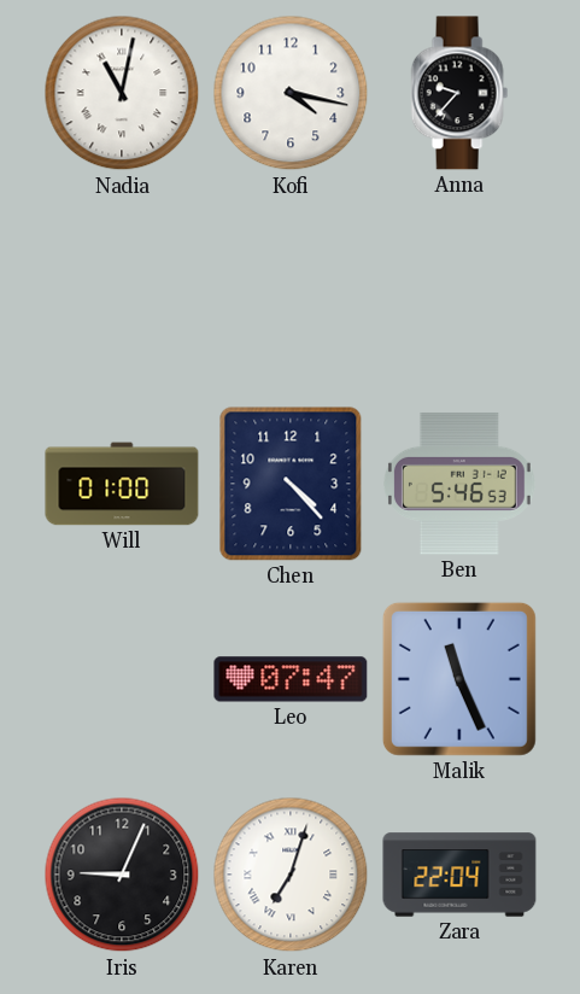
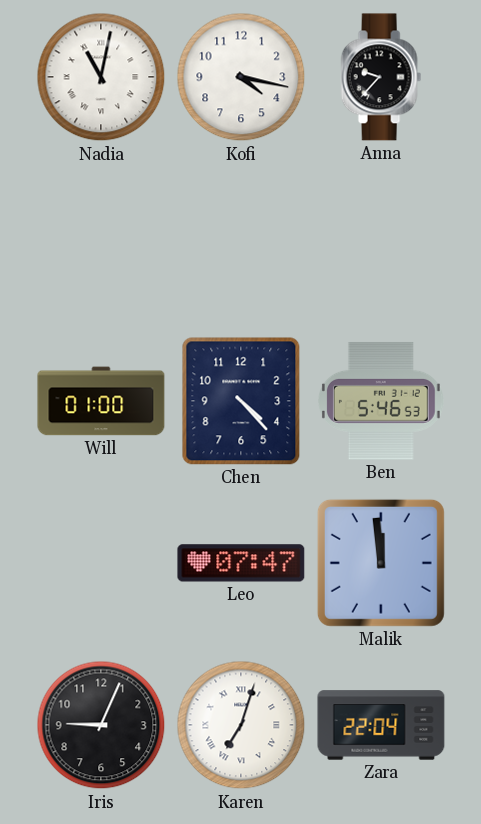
Malik: 11:26 -> 11:59 (381, 563)
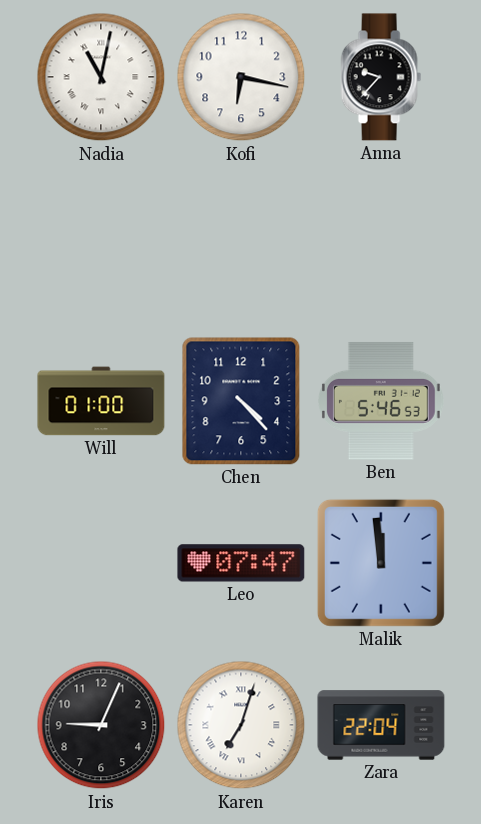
Kofi: 4:17 -> 6:17 (241, 77)
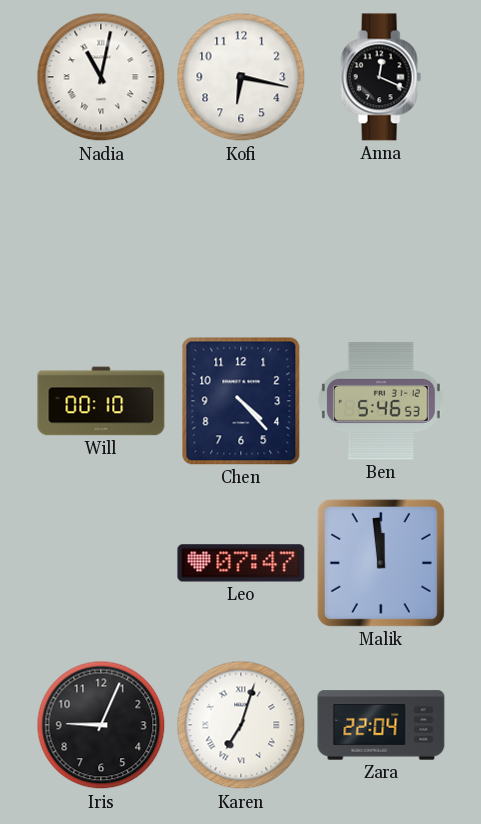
Anna: 9:37 -> 12:19 (381, 77)
Will: 01:00 -> 00:10 (101, 401)
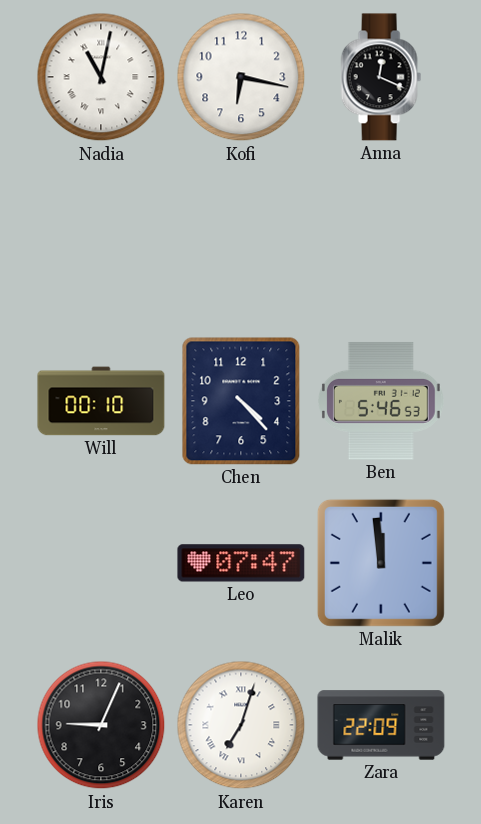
Zara: 22:04 -> 22:09 (381, 725)
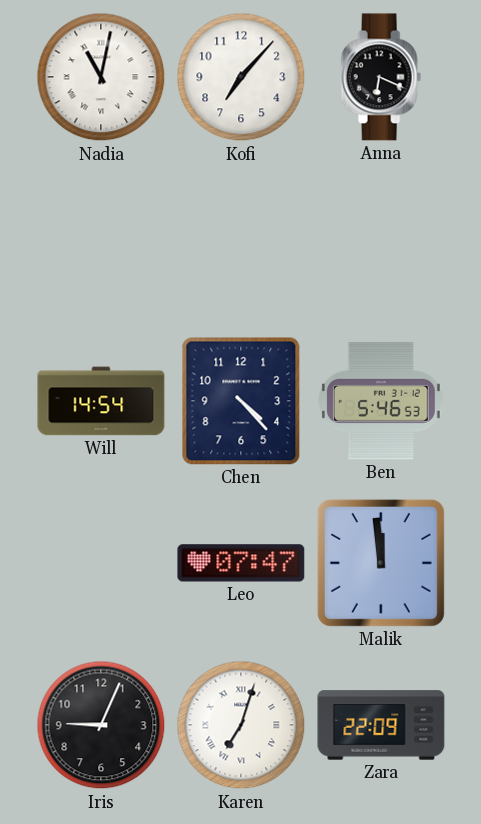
Kofi: 6:17 -> 7:07 (241, 77)
Anna: 12:19 -> 6:19 (381, 77)
Will: 00:10 -> 14:54 (101, 401)
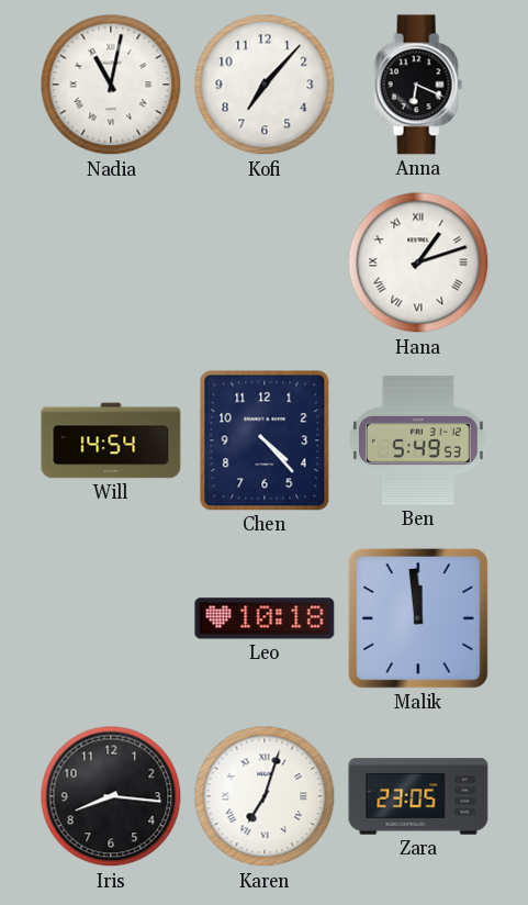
Hana: none -> 1:12 (418, 262)
Ben: 5:46 -> 5:49 (418, 440)
Leo: 07:47 -> 10:18 (265, 618)
Iris: 9:04 -> 8:16 (111, 796)
Zara: 22:09 -> 23:05 (418, 796)
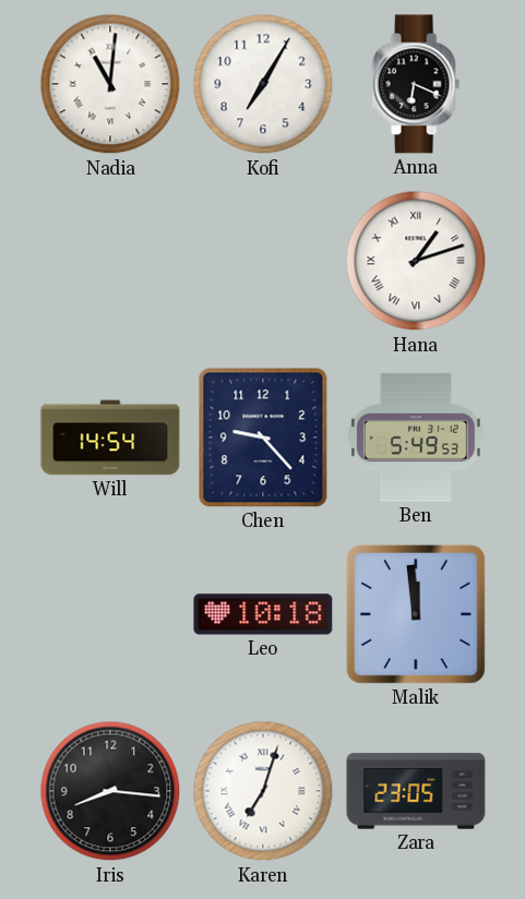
Nadia: 11:02 -> 11:01 (110, 84)
Kofi: 7:07 -> 7:05 (263, 84)
Chen: 4:23 -> 9:23 (263, 437)
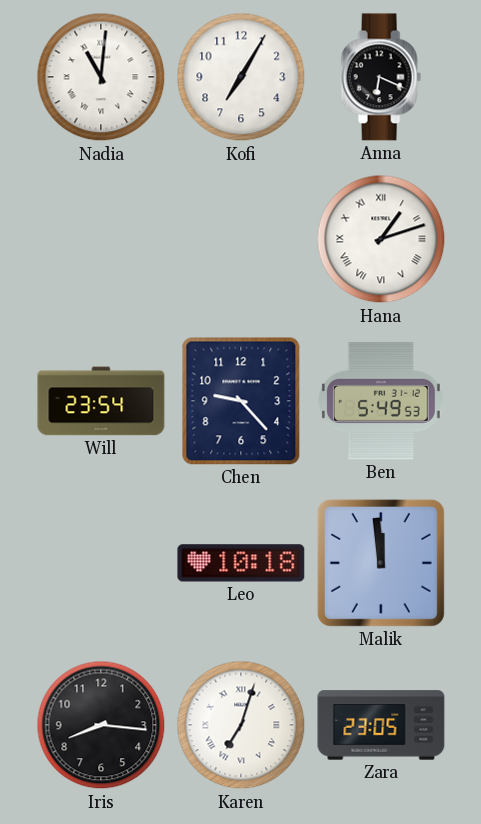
Will: 14:54 -> 23:54 (101, 401)
